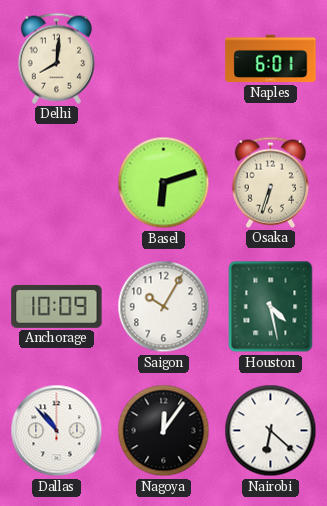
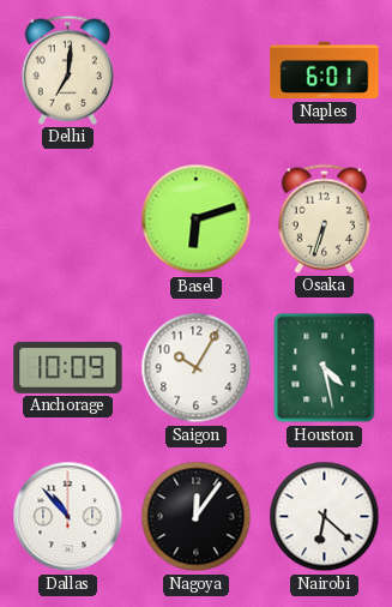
Delhi: 8:01 -> 7:01 (67, 70)
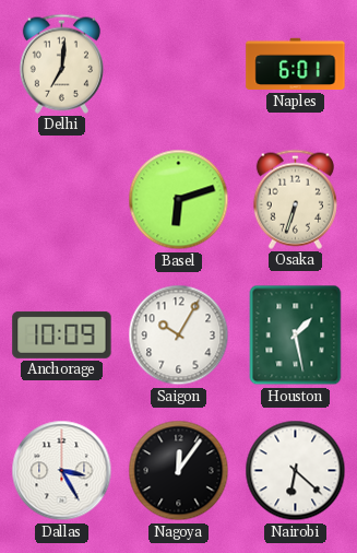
Houston: 4:28 -> 1:28 (296, 336)
Dallas: 10:53 -> 3:25 (62, 471)
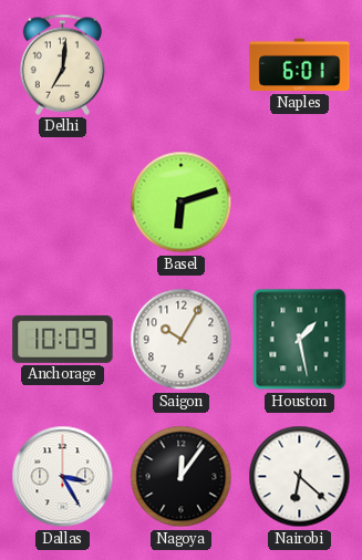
Osaka: 6:33 -> none (295, 199)
